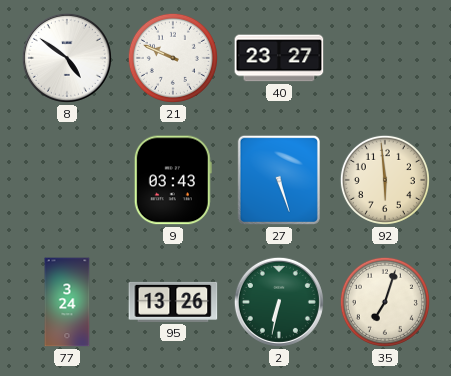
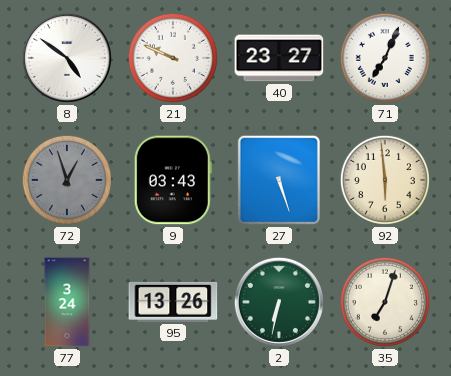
71: none -> 7:04 (385, 58)
72: none -> 12:57 (67, 180)
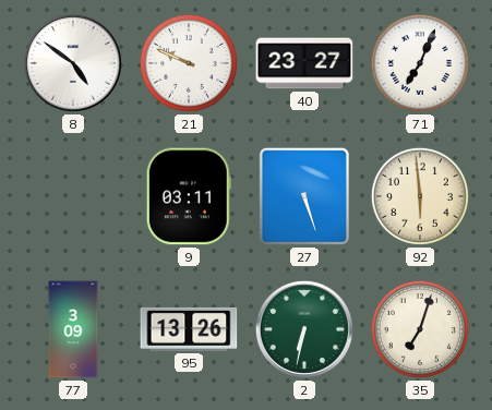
72: 12:57 -> none (67, 180)
9: 03:43 -> 03:11 (189, 196)
77: 3:24 -> 3:09 (73, 329)
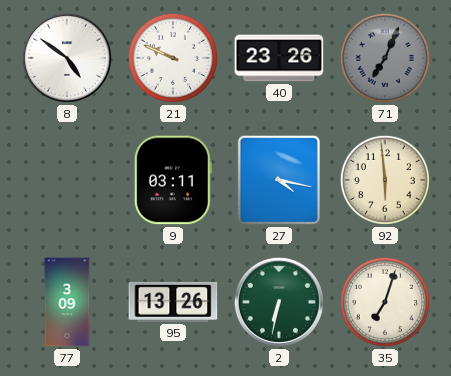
40: 23:27 -> 23:26 (279, 58)
71 dial: white -> grey (385, 58)
27: 5:27 -> 4:17 (279, 180)
